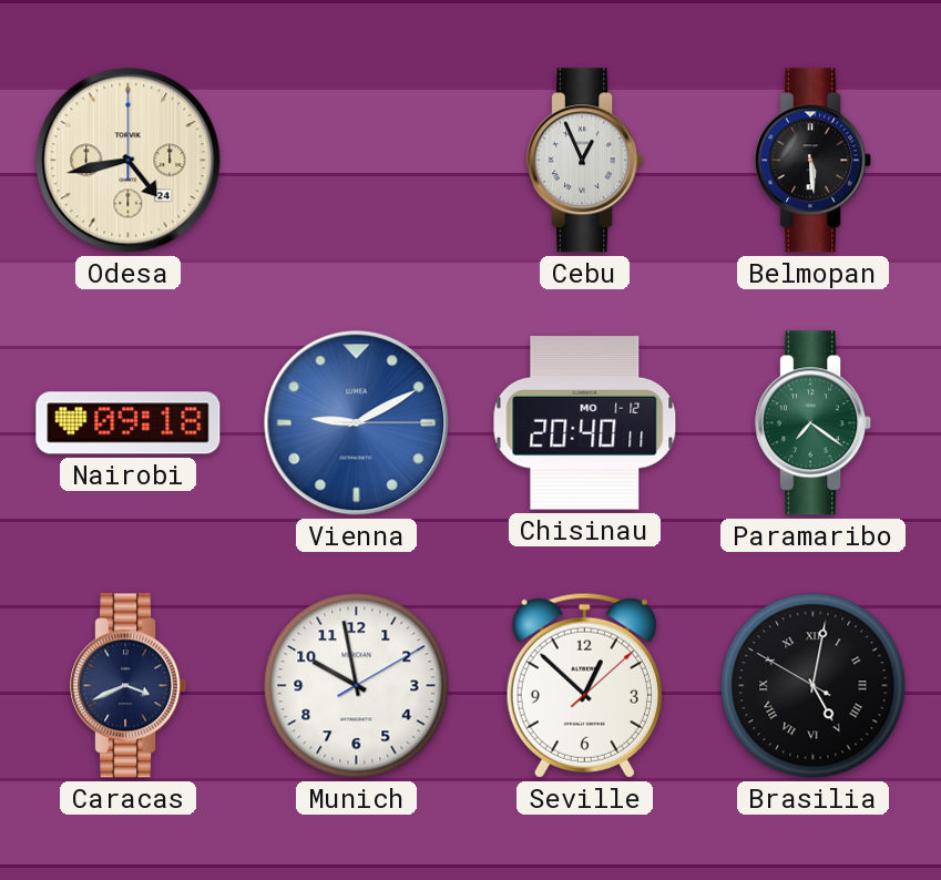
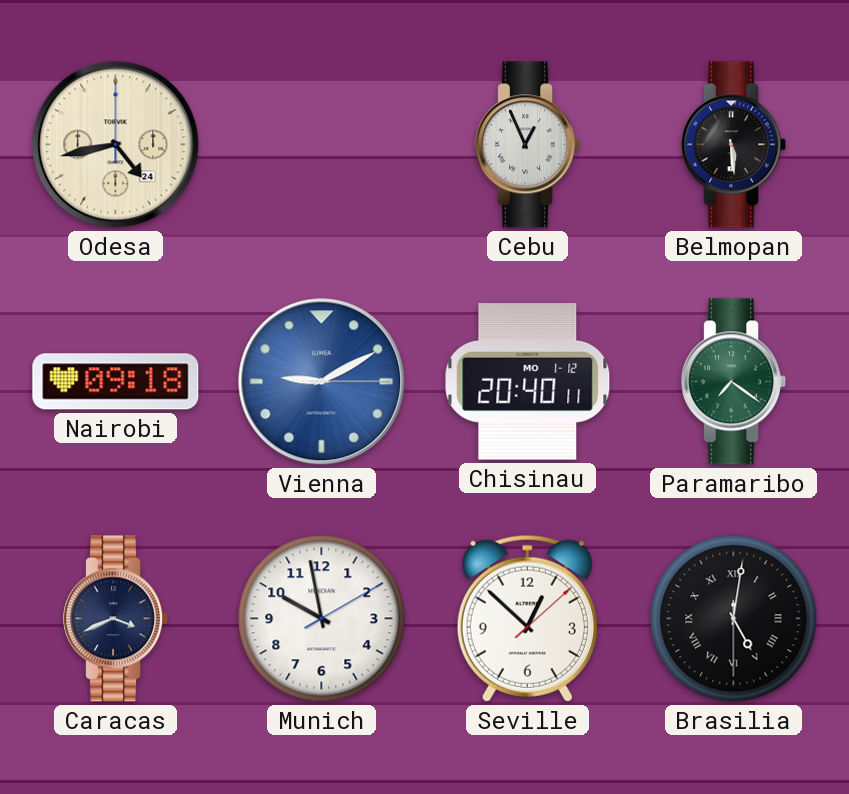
Brasilia: 5:01:50 -> 5:01:30 (734, 619)
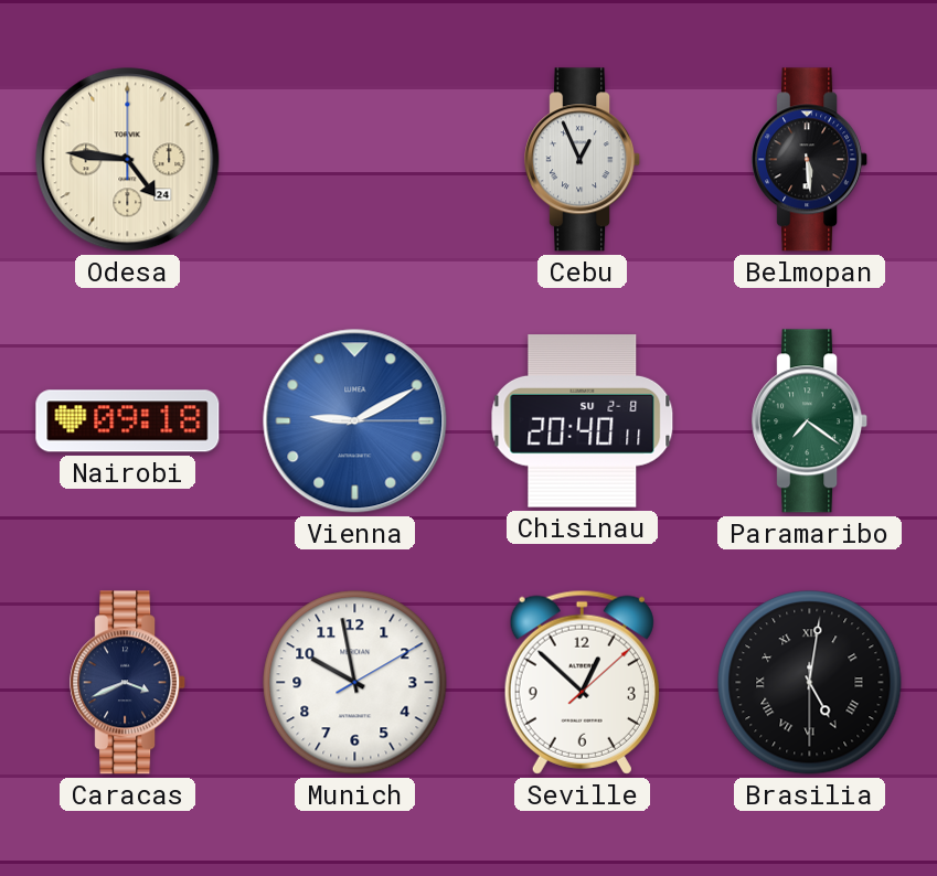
Odesa: 4:43 -> 4:46 (128, 160)
Chisinau date: MO 1-12 -> SU 2-8 (583, 421)
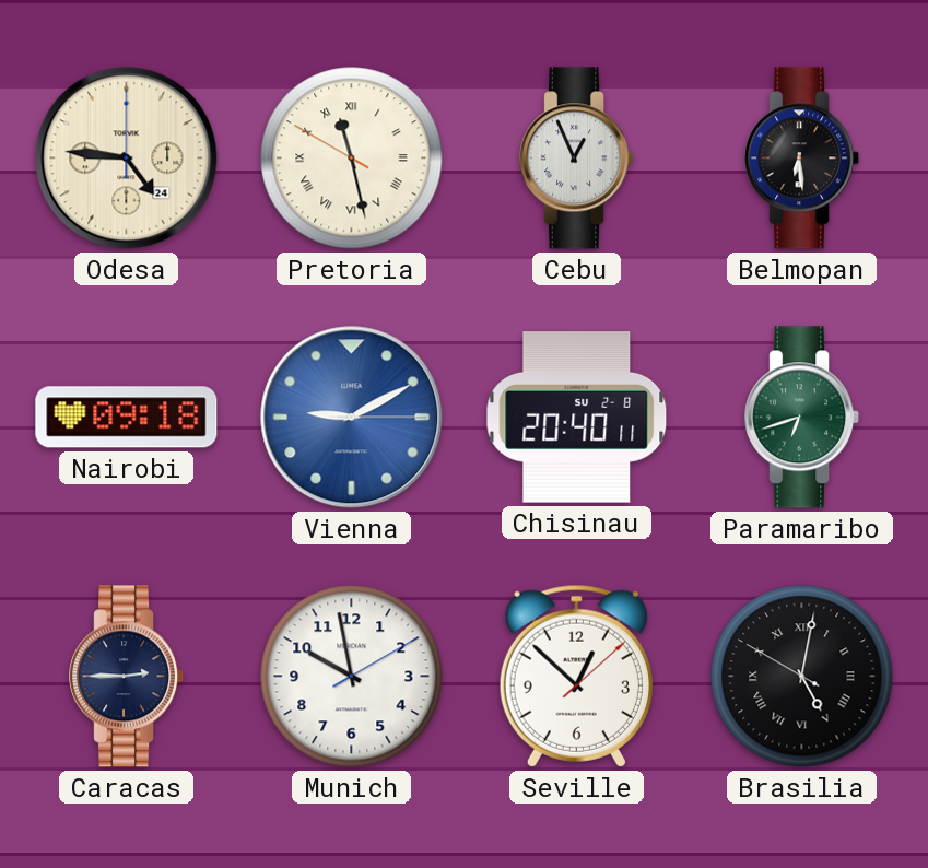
Pretoria: none -> 11:27 (352, 159)
Belmopan: 5:29 -> 6:29 (802, 159)
Paramaribo: 7:21 -> 6:42 (802, 418)
Caracas: 3:41 -> 2:45 (127, 677)
Brasilia: 5:01:30 -> 5:01:50 (802, 677)
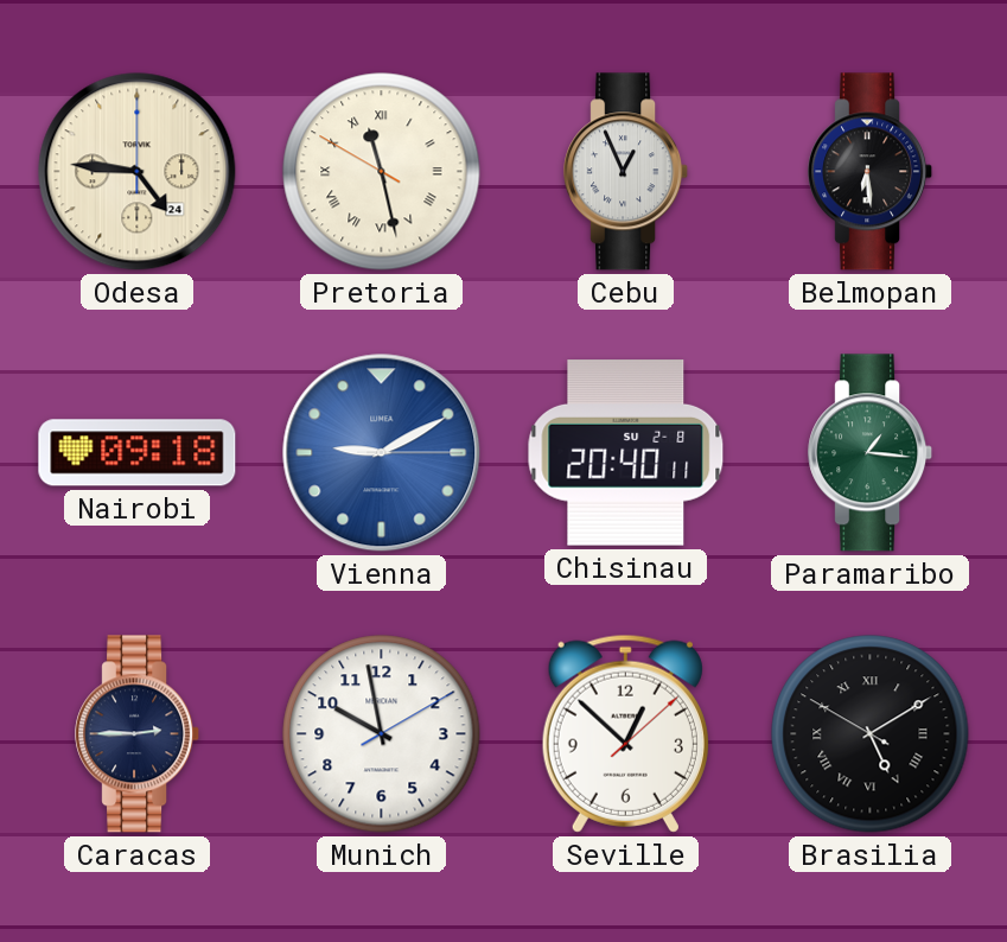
Paramaribo: 6:42 -> 1:16 (871, 453)
Brasilia: 5:01 -> 5:09 (871, 734)
